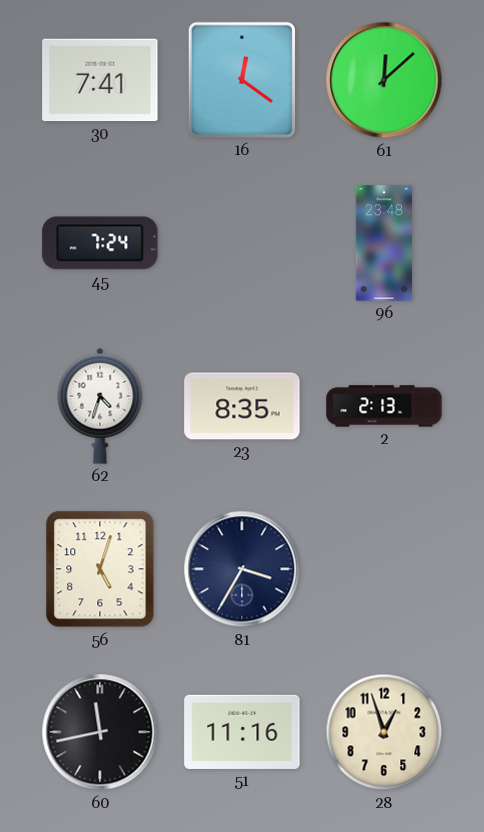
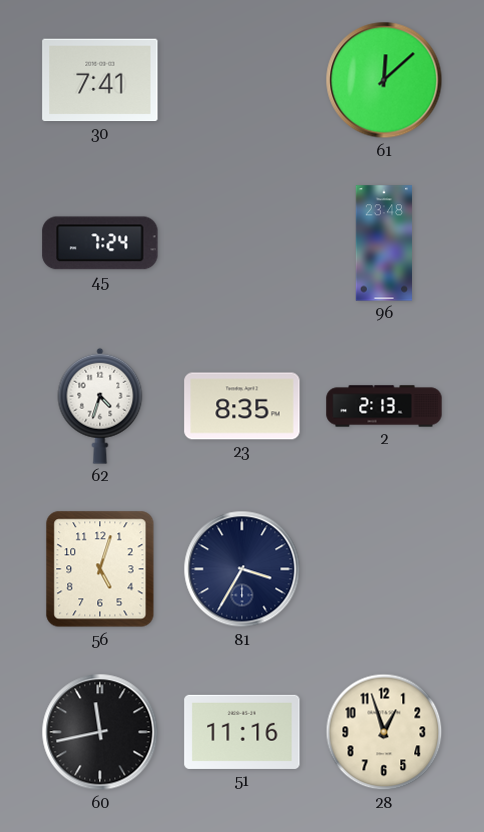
16: 12:21 -> none (242, 80)
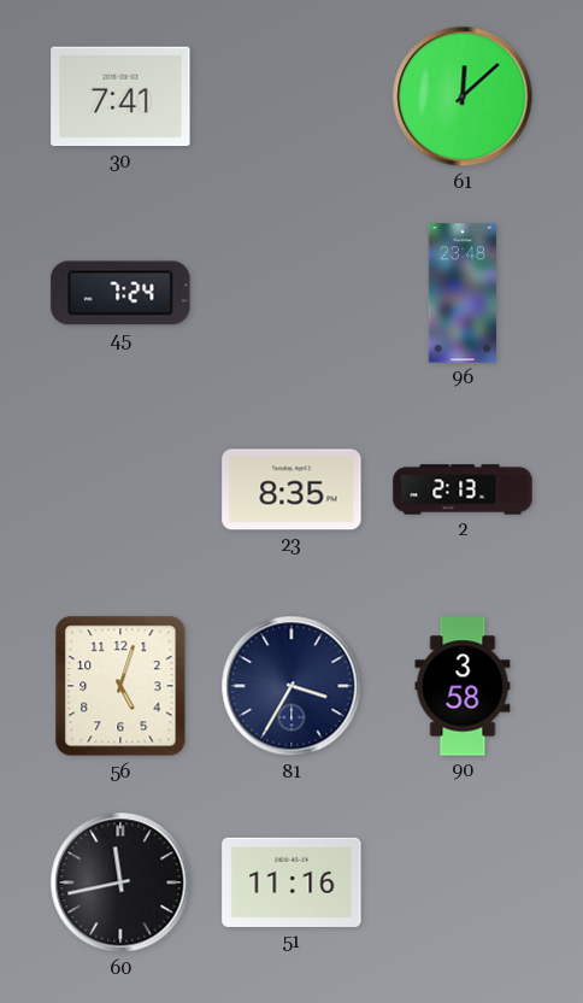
62: 4:33 -> none (100, 406)
90: none -> 3:58 (463, 686)
28: 12:57 -> none (384, 732)
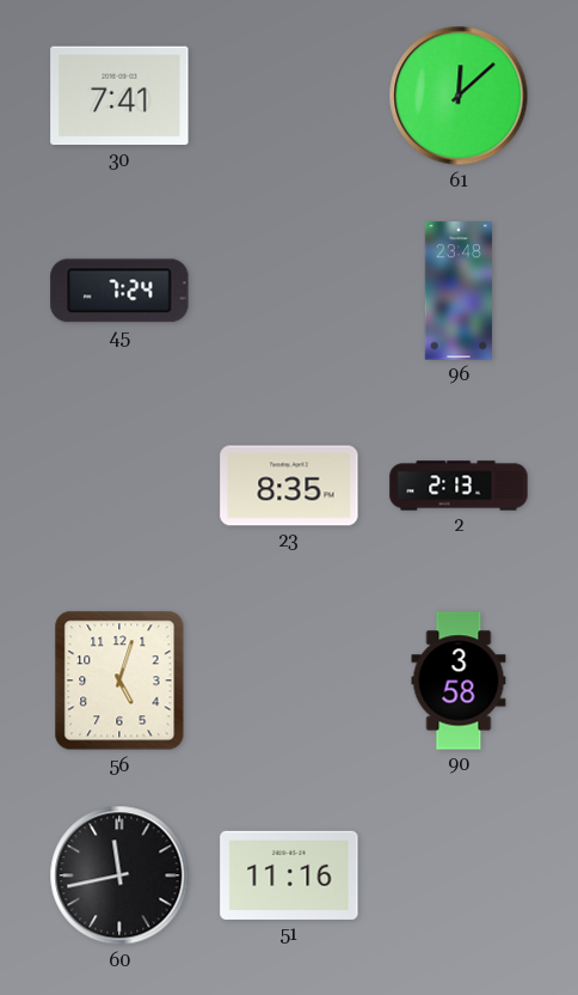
81: 3:35 -> none (291, 686)
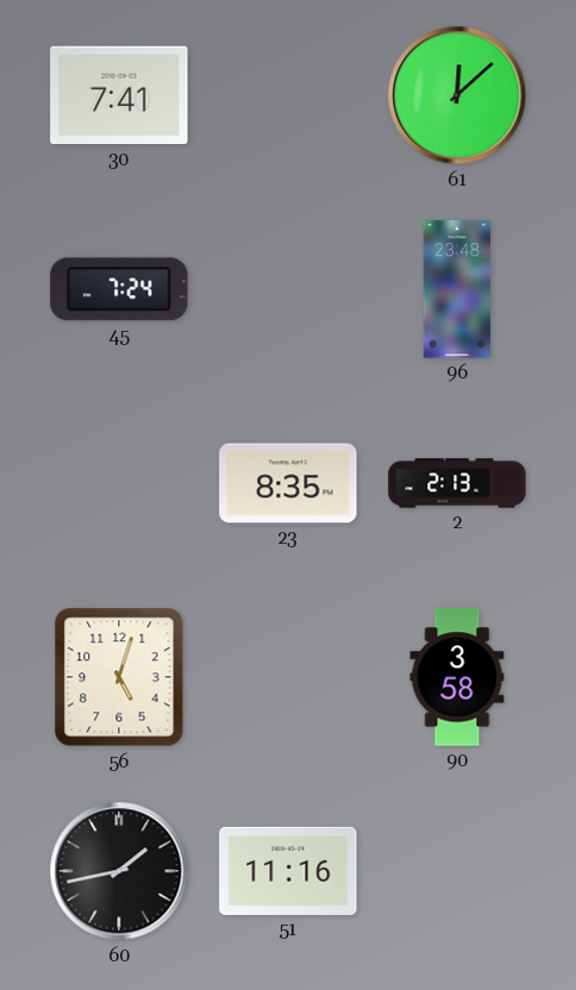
60: 11:43 -> 1:43 (119, 871)
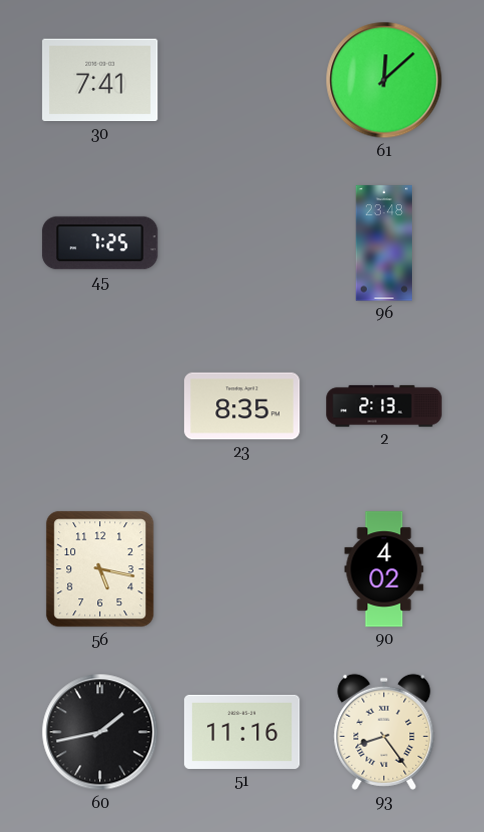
45: 7:24 -> 7:25 (100, 243)
56: 5:03 -> 5:17 (100, 569)
90: 3:58 -> 4:02 (384, 569)
93: none -> 8:24 (384, 732)
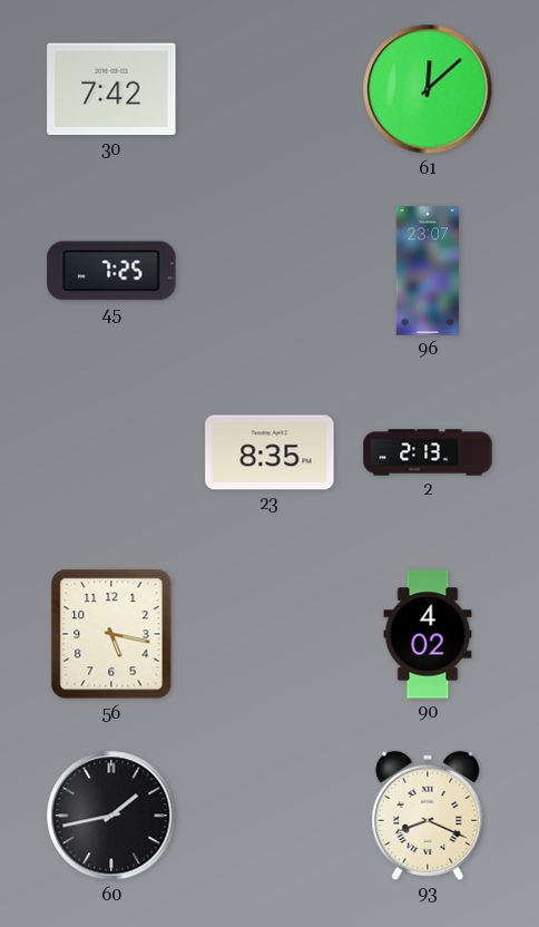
30: 7:41 -> 7:42 (111, 89)
96: 23:48 -> 23:07 (428, 271)
51: 11:16 -> none (242, 732)
93: 8:24 -> 8:19 (428, 816)
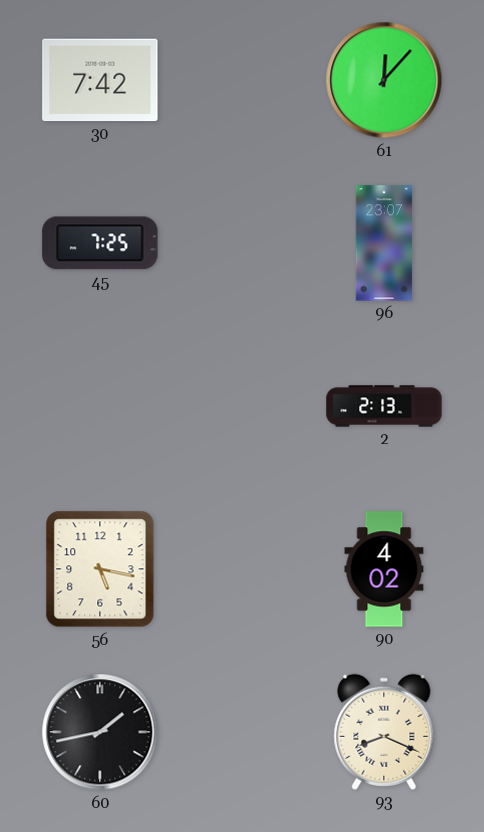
61: 12:08 -> 12:07 (384, 80)
23: 8:35 -> none (269, 452)
